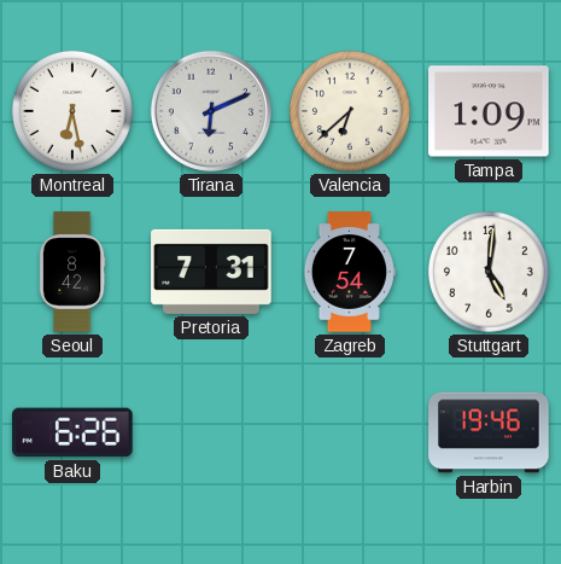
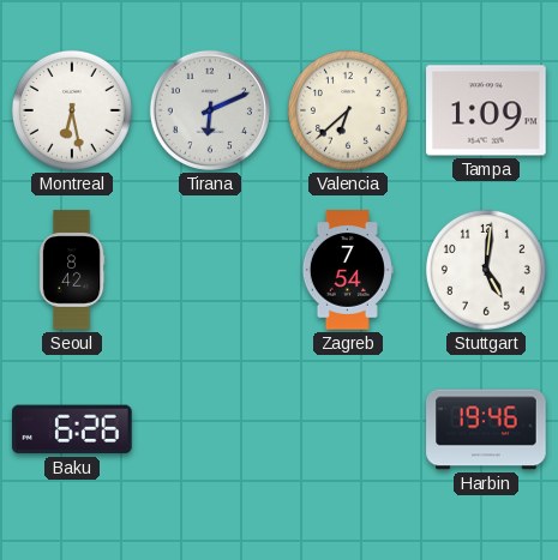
Pretoria: 7:31 -> none (211, 272)
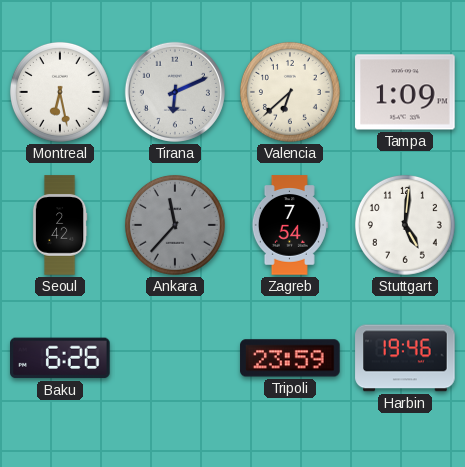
Seoul: 8:42 -> 2:42 (60, 225)
Ankara: none -> 11:37 (175, 225)
Tripoli: none -> 23:59 (290, 358)
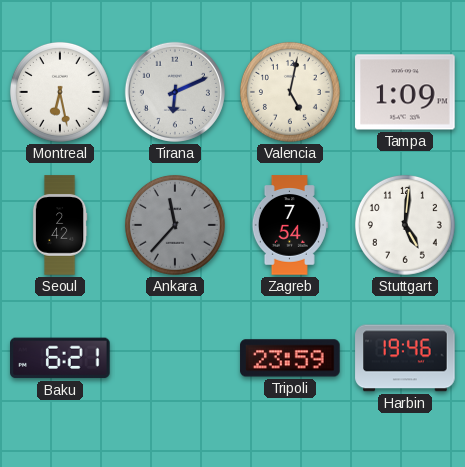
Valencia: 6:38 -> 5:02 (290, 92)
Baku: 6:26 -> 6:21 (61, 358)
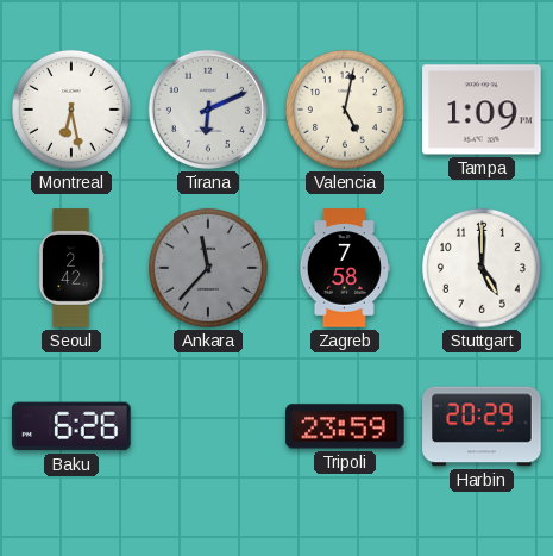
Zagreb: 7:54 -> 7:58 (345, 268)
Stuttgart: 5:01 -> 5:00 (482, 268)
Baku: 6:21 -> 6:26 (73, 426)
Harbin: 19:46 -> 20:29 (482, 426)
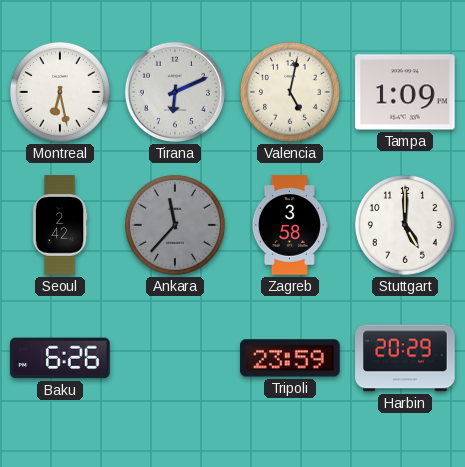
Zagreb: 7:58 -> 3:58 (290, 225)
